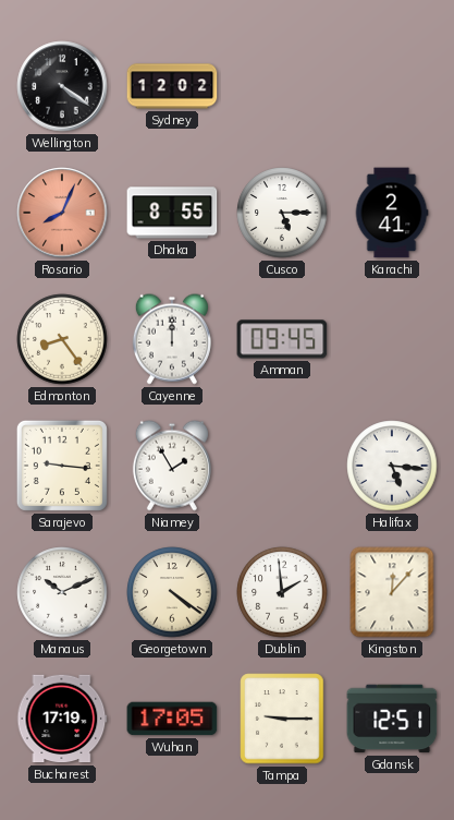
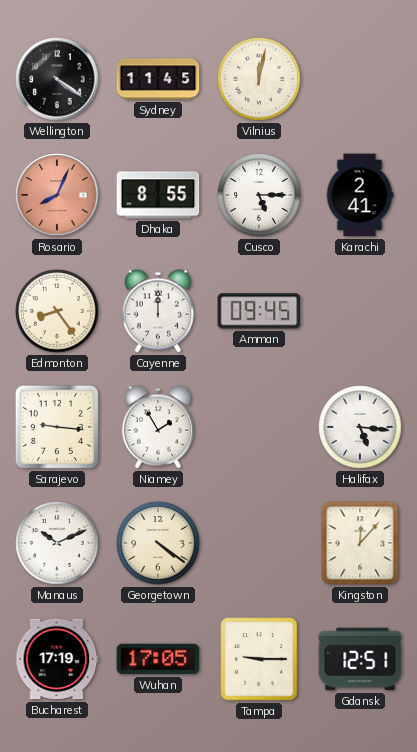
Sydney: 12:02 -> 11:45 (158, 79)
Vilnius: none -> 12:02 (259, 79)
Dublin: 1:59 -> none (282, 592)
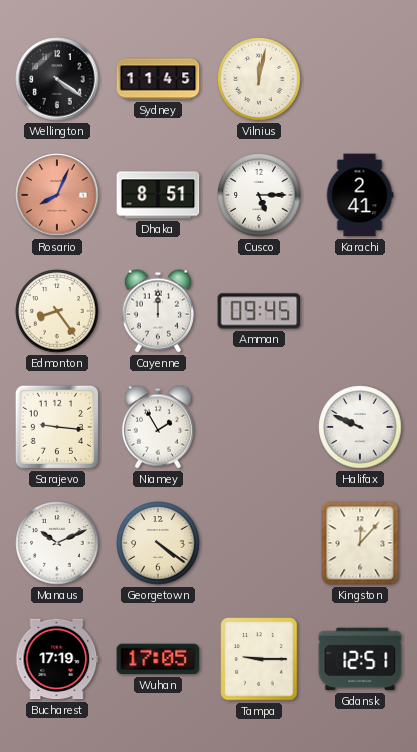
Dhaka: 8:55 -> 8:51 (158, 195)
Halifax: 5:16 -> 9:49 (360, 427)
